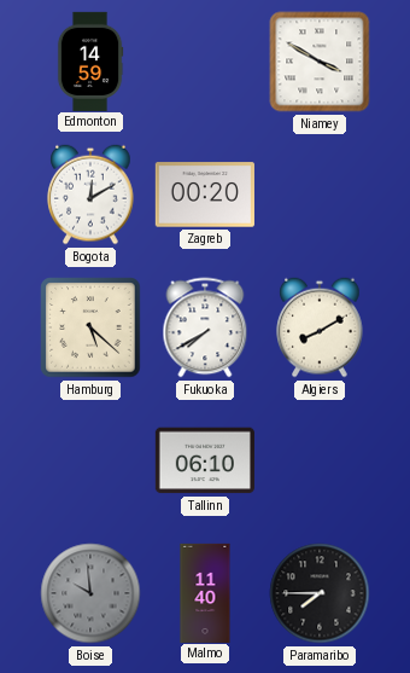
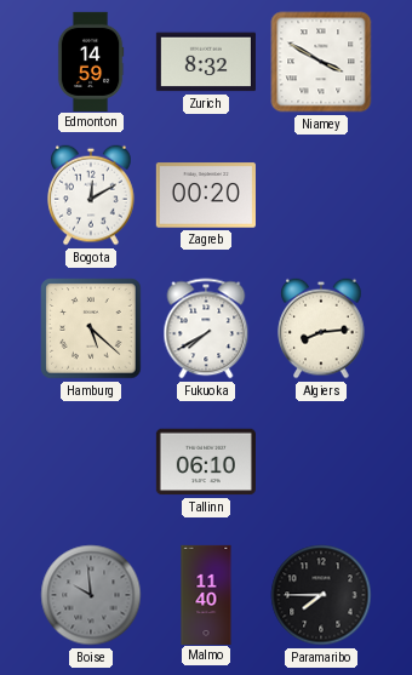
Zurich: none -> 8:32 (206, 62)
Algiers: 8:10 -> 8:14 (321, 328)
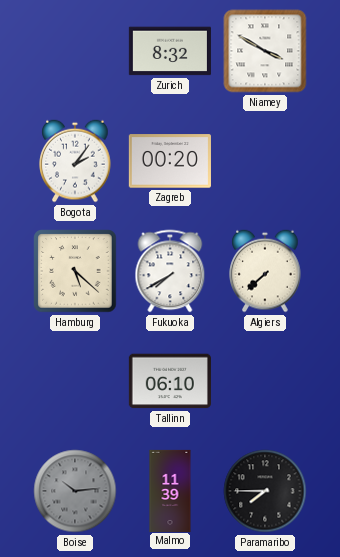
Edmonton: 14:59 -> none (91, 61)
Bogota: 12:10 -> 2:06 (75, 161)
Algiers: 8:14 -> 7:38 (265, 271)
Boise: 9:59 -> 10:14 (75, 491)
Malmo: 11:40 -> 11:39 (170, 490)
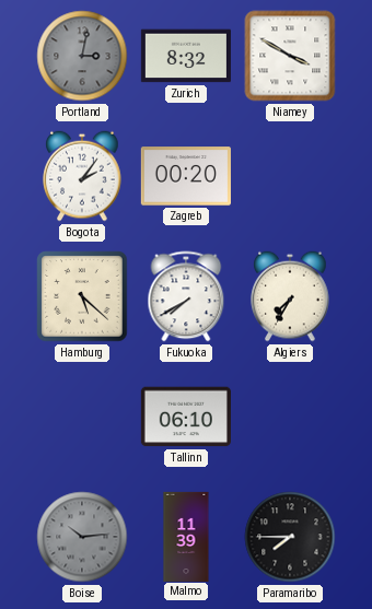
Portland: none -> 3:02 (82, 56)
Algiers: 7:38 -> 7:35 (290, 296)
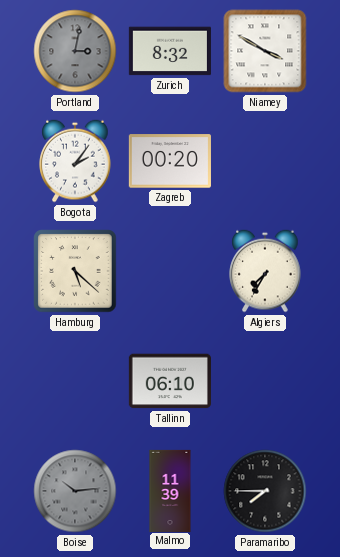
Fukuoka: 7:40 -> none (186, 296)
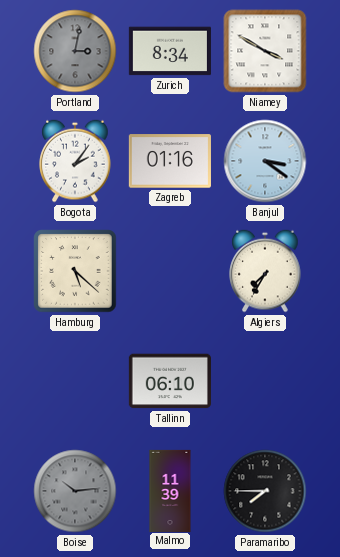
Zurich: 8:32 -> 8:34 (170, 51)
Zagreb: 00:20 -> 01:16 (170, 161)
Banjul: none -> 3:21 (265, 161)
